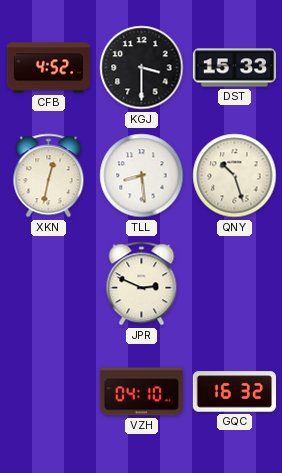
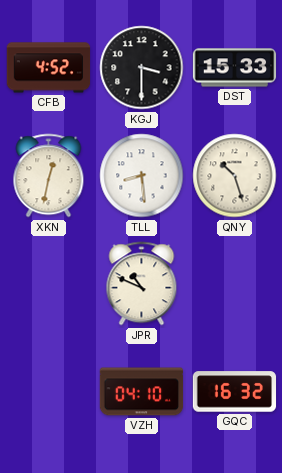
JPR: 2:49 -> 10:49 (142, 284)
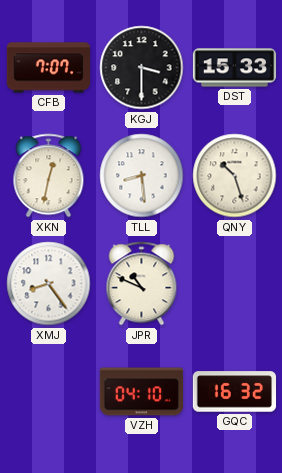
CFB: 4:52 -> 7:07 (49, 68)
XMJ: none -> 8:24 (49, 284)
